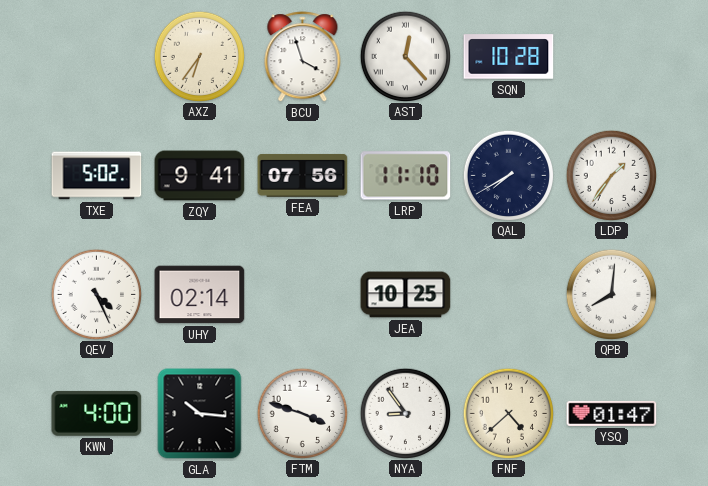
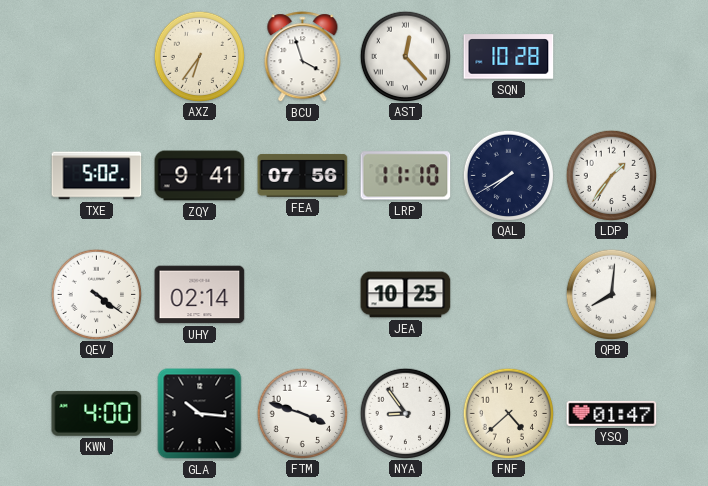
QEV: 4:26 -> 4:21 (96, 294)
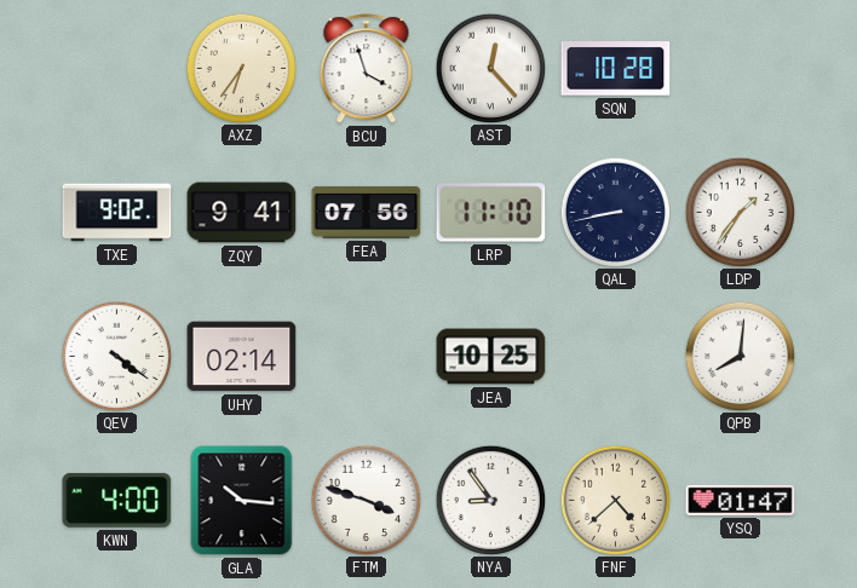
TXE: 5:02 -> 9:02 (117, 213)
QAL: 7:40 -> 8:43 (615, 212)
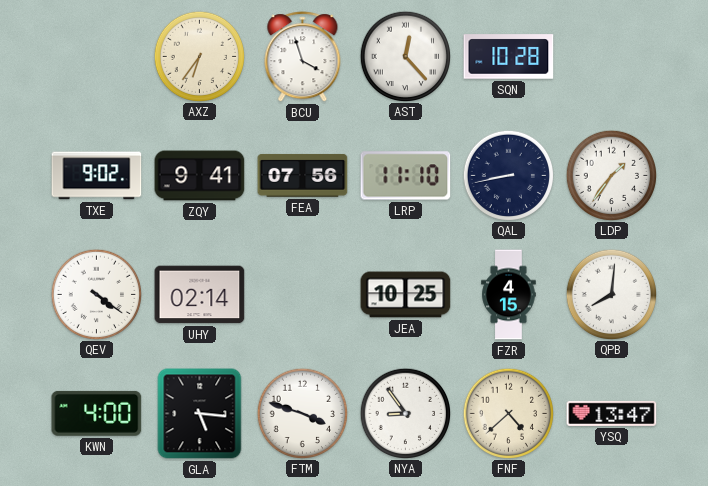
FZR: none -> 4:15 (509, 295)
GLA: 10:16 -> 5:16 (200, 414)
YSQ: 01:47 -> 13:47 (612, 413)
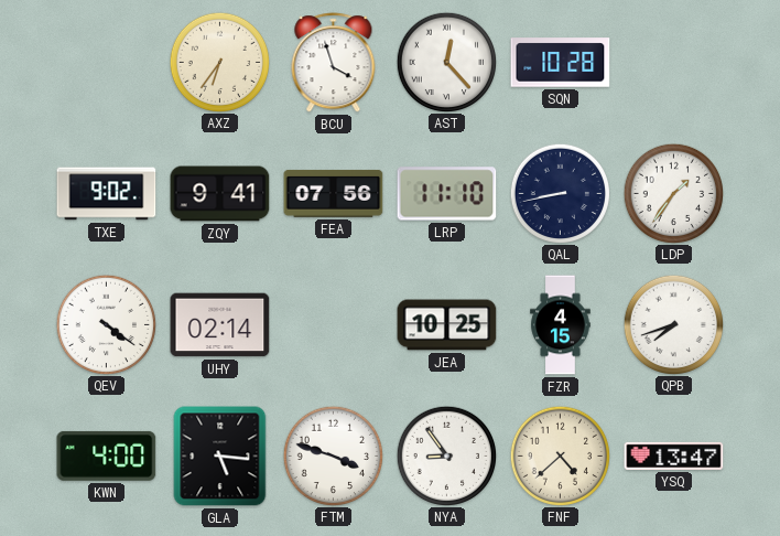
QPB: 8:01 -> 7:42 (673, 324)
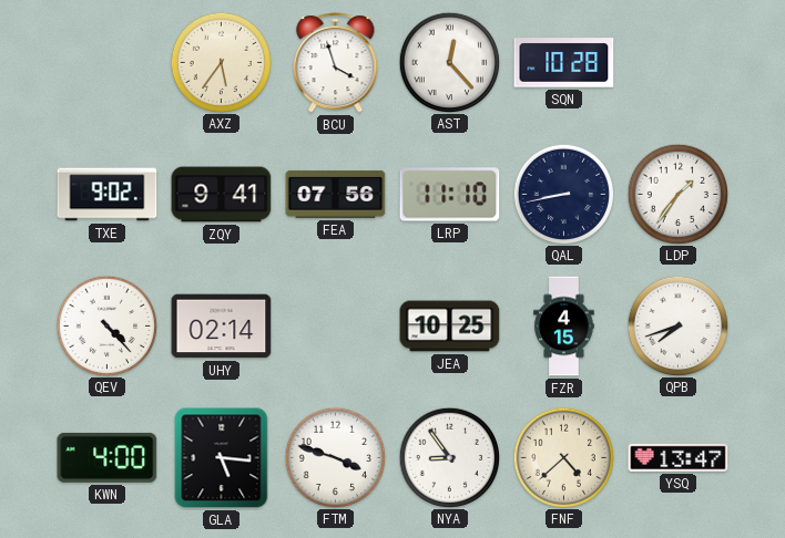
AXZ: 6:36 -> 5:36 (221, 62)
QEV: 4:21 -> 4:23 (106, 325)
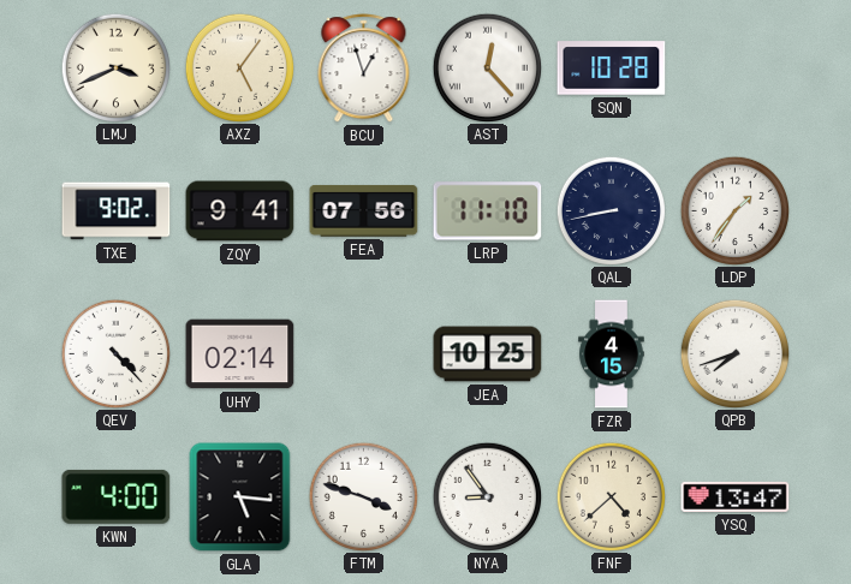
LMJ: none -> 3:41 (115, 67)
AXZ: 5:36 -> 5:06 (239, 67)
BCU: 3:57 -> 12:57 (364, 68)
